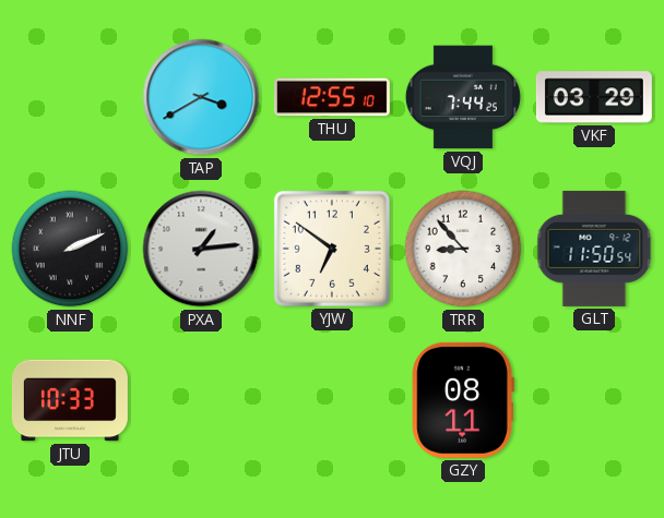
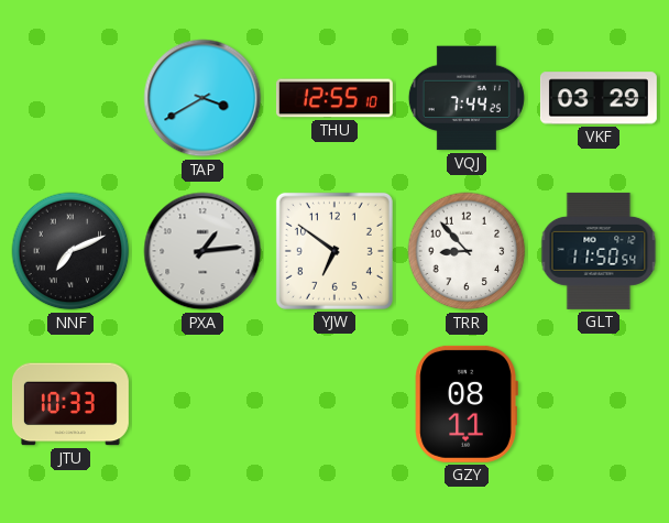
NNF: 2:11 -> 7:11 (70, 251)
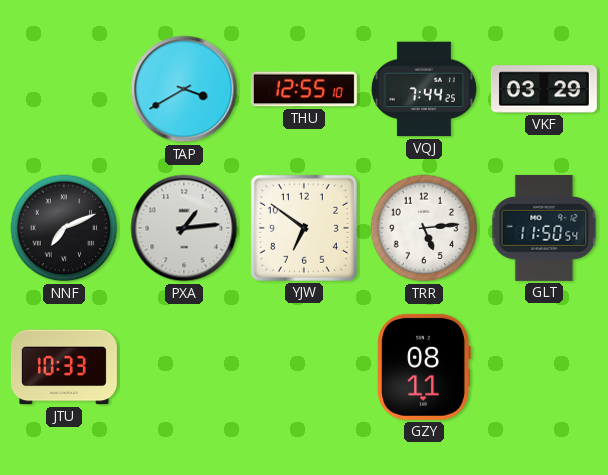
TRR: 8:53 -> 5:14 (424, 228)
